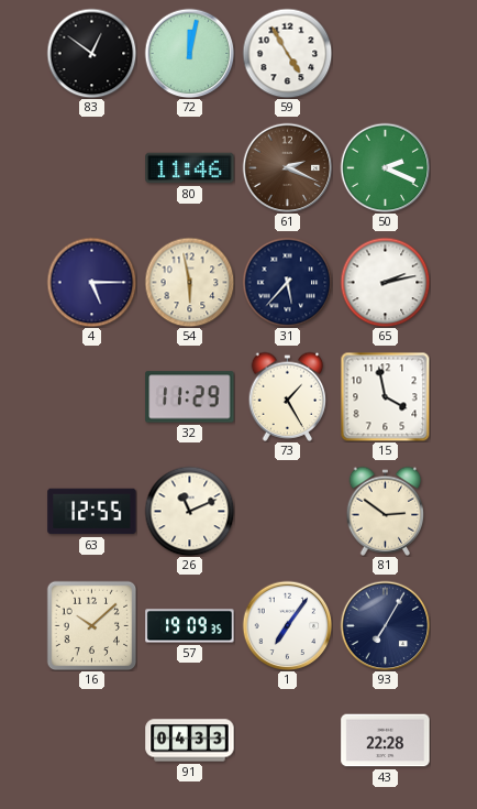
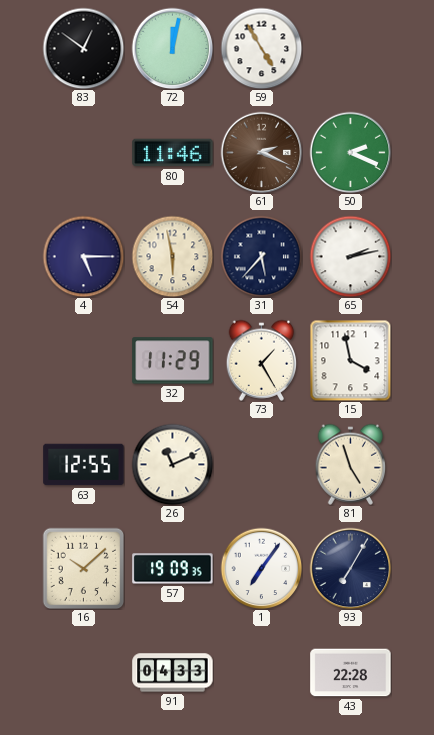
81: 2:51 -> 4:57 (351, 464)
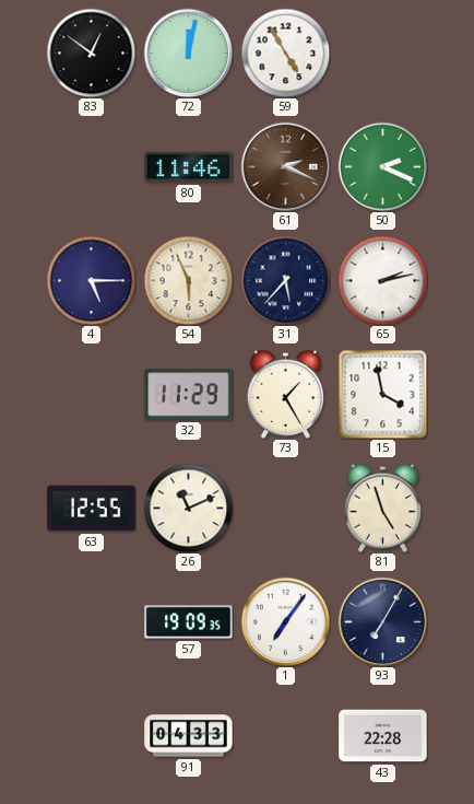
54: 5:58 -> 5:56 (188, 280)
16: 10:08 -> none (83, 568)
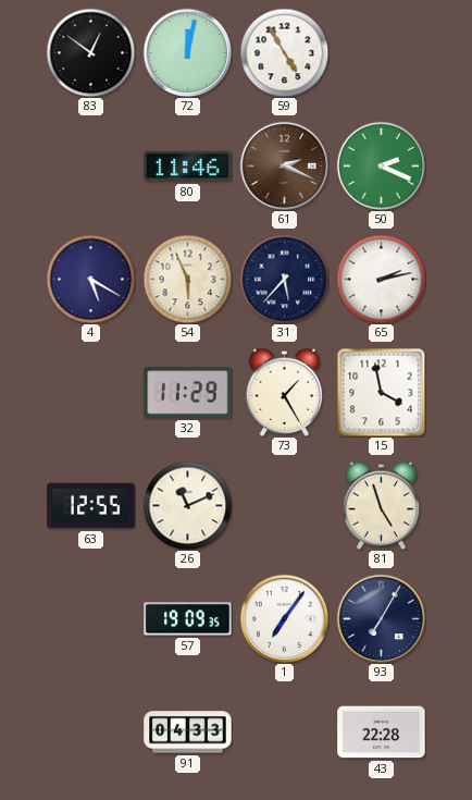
4: 5:15 -> 5:20 (90, 279)
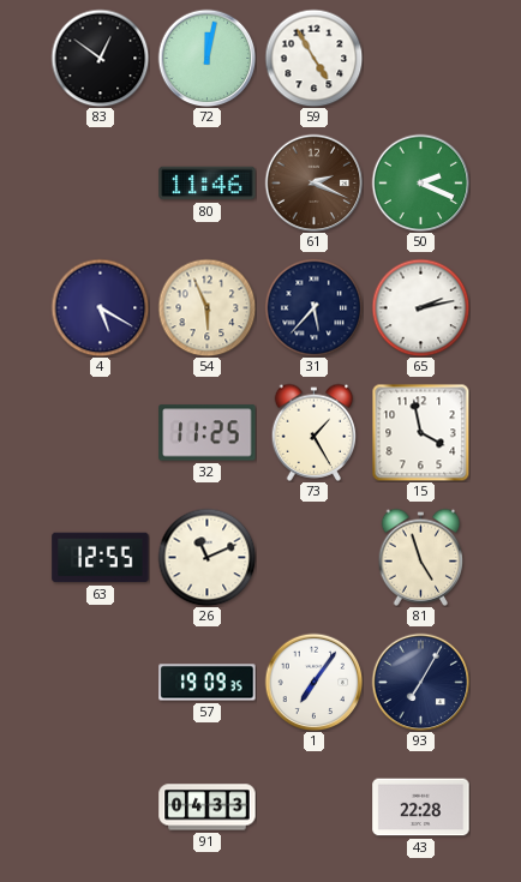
32: 11:29 -> 11:25 (208, 433)
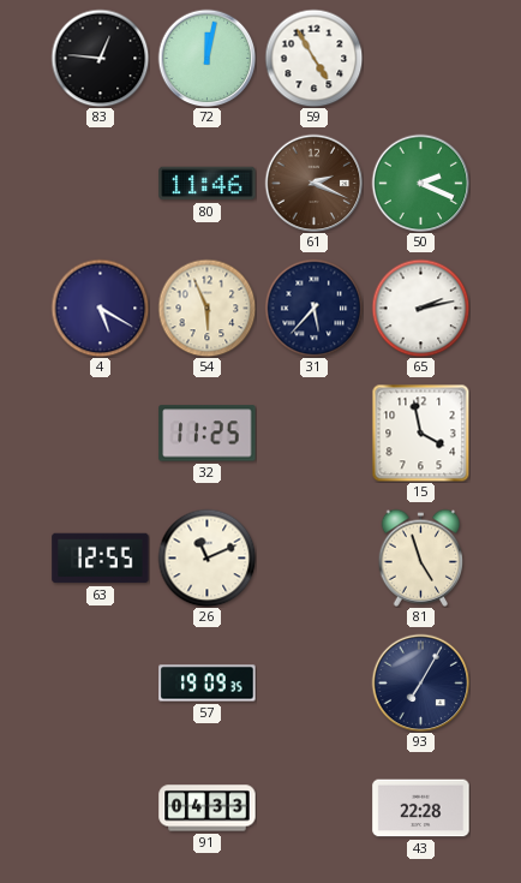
83: 12:51 -> 12:46 (100, 58)
73: 1:25 -> none (315, 432)
1: 7:06 -> none (313, 682)
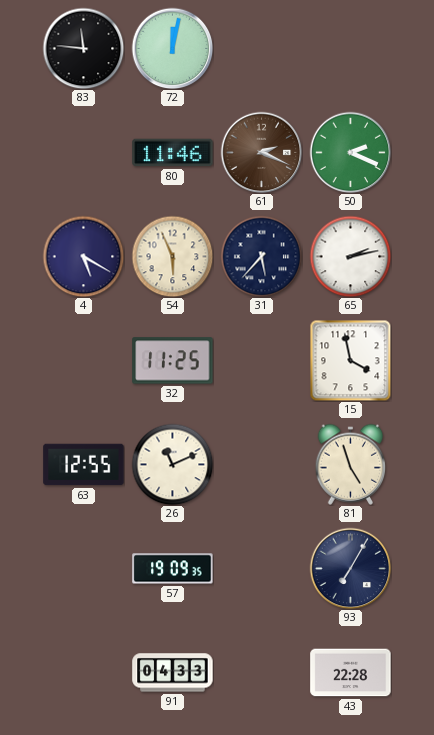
83: 12:46 -> 11:46 (83, 48)
59: 4:55 -> none (313, 58)
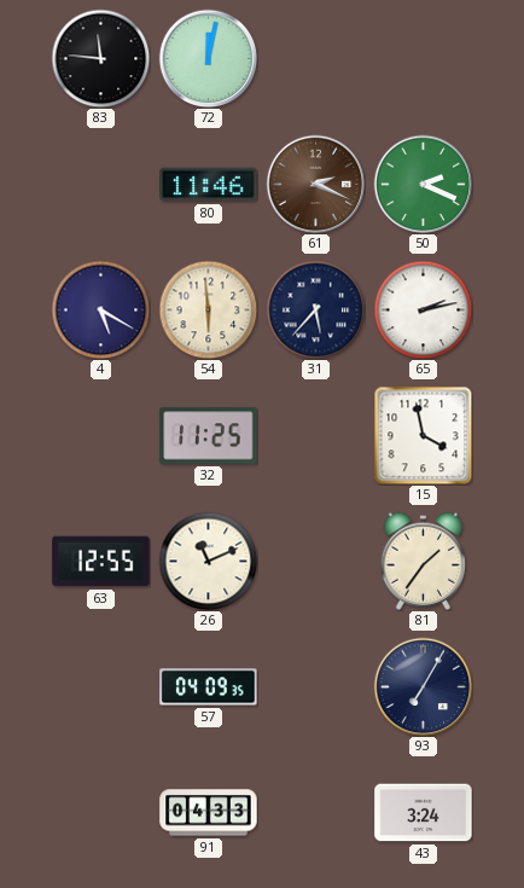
54: 5:56 -> 5:59 (208, 309)
81: 4:57 -> 1:36 (424, 561)
57: 19:09 -> 04:09 (209, 687)
43: 22:28 -> 3:24 (424, 813)
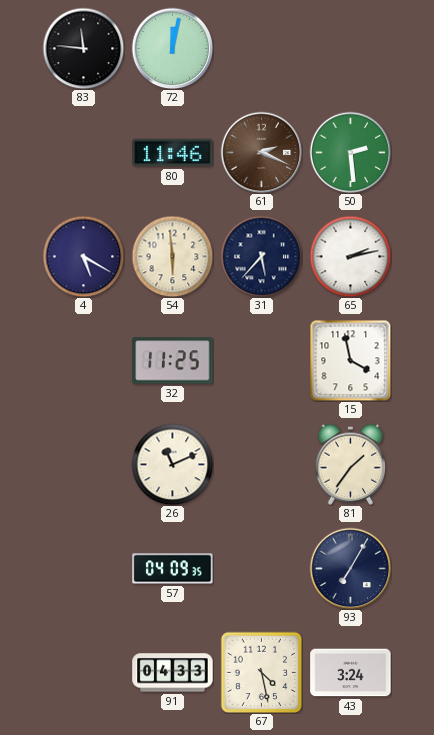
50: 2:19 -> 2:29 (350, 152)
63: 12:55 -> none (101, 562)
67: none -> 4:28 (261, 672)
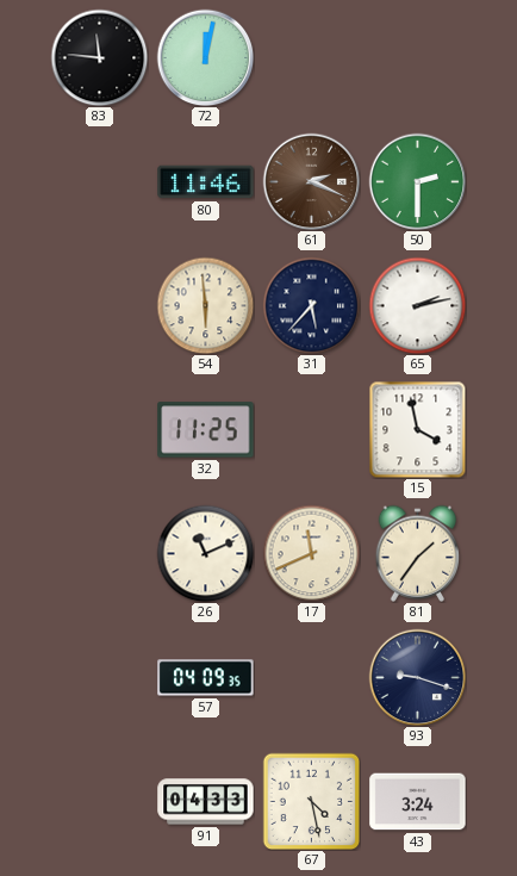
50: 2:29 -> 2:30 (417, 181)
4: 5:20 -> none (83, 256)
17: none -> 11:41 (311, 553)
93: 7:05 -> 9:18 (417, 677)
